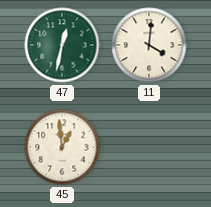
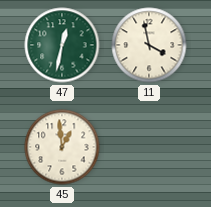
11: 4:01 -> 3:58 (149, 45)
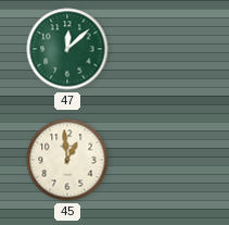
47: 12:32 -> 12:08 (67, 49)
11: 3:58 -> none (149, 45)
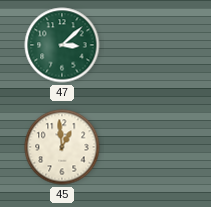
47: 12:08 -> 3:08 (62, 45)
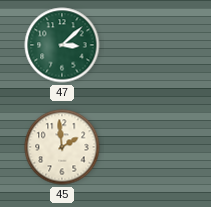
45: 12:59 -> 1:59 (62, 147)
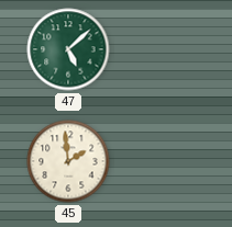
47: 3:08 -> 5:08 (68, 49)
